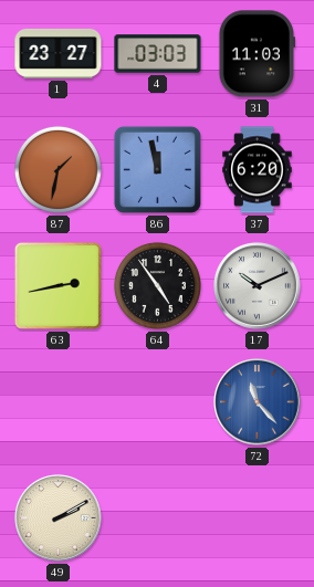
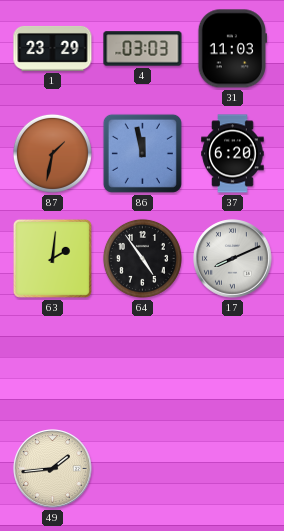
1: 23:27 -> 23:29 (53, 48)
63: 2:43 -> 2:01 (52, 258)
17: 10:11 -> 8:11 (233, 259)
72: 11:23 -> none (258, 402)
49: 2:10 -> 1:44 (53, 469)
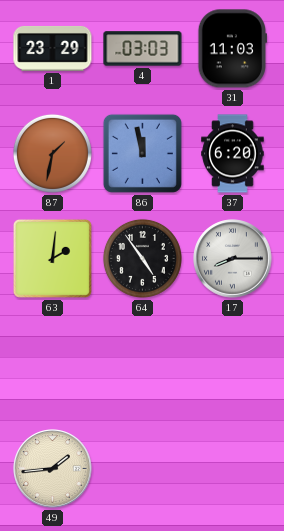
17: 8:11 -> 8:15 (233, 259)
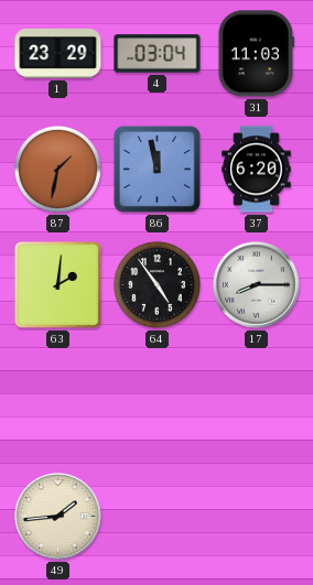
4: 03:03 -> 03:04 (158, 54)
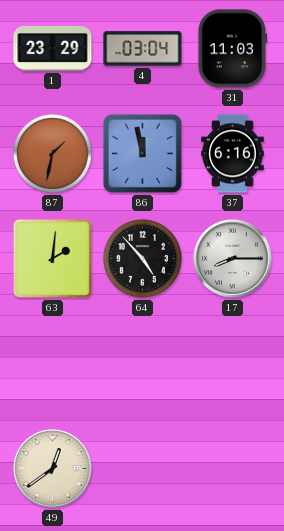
37: 6:20 -> 6:16 (233, 154)
64: 4:54 -> 4:53 (142, 258)
49: 1:44 -> 12:39 (53, 469)
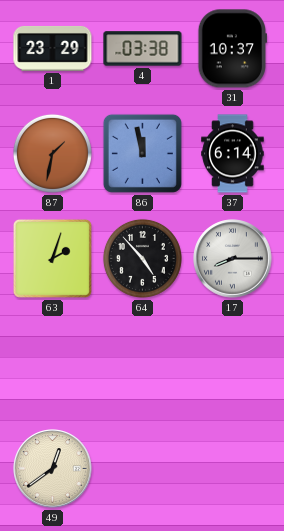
4: 03:04 -> 03:38 (143, 49)
31: 11:03 -> 10:37 (232, 49)
37: 6:16 -> 6:14 (233, 154)
63: 2:01 -> 2:03 (52, 258)
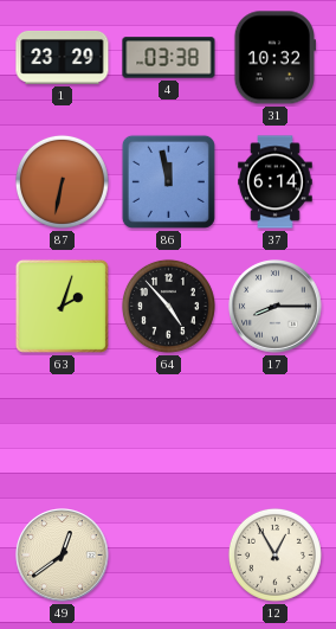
31: 10:37 -> 10:32 (274, 58)
87: 1:32 -> 6:32 (62, 181)
12: none -> 12:55 (274, 554)
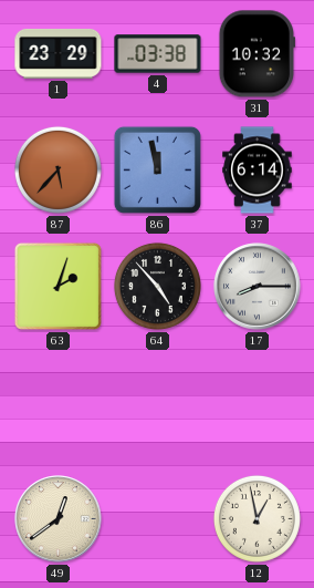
87: 6:32 -> 5:37 (57, 169)
12: 12:55 -> 12:58 (257, 518)
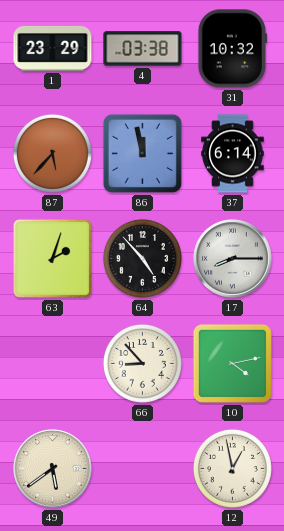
66: none -> 8:53 (142, 363)
10: none -> 4:13 (232, 363)
49: 12:39 -> 5:39 (53, 469)
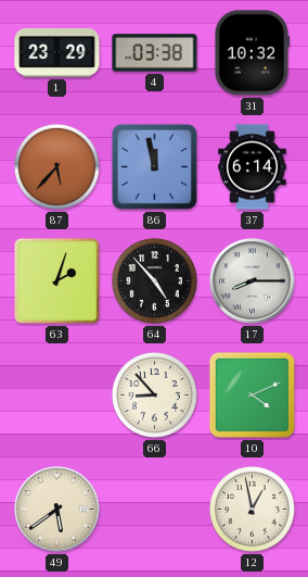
10: 4:13 -> 4:11 (252, 394)
